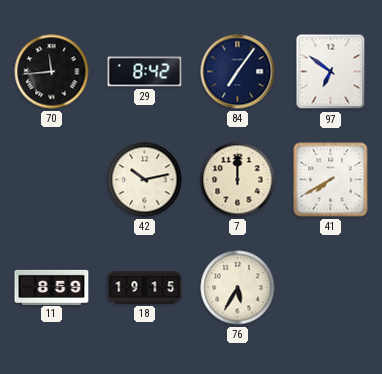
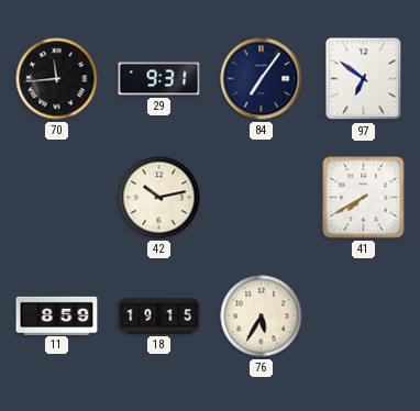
29: 8:42 -> 9:31 (159, 79)
7: 12:00 -> none (238, 180)
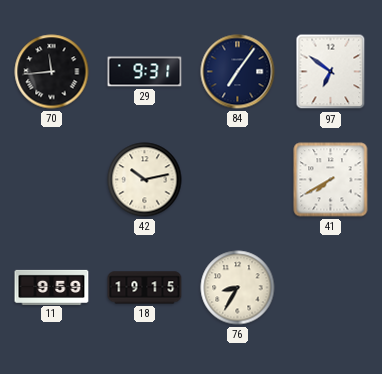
11: 8:59 -> 9:59 (52, 287)
76: 5:35 -> 8:35 (238, 288)
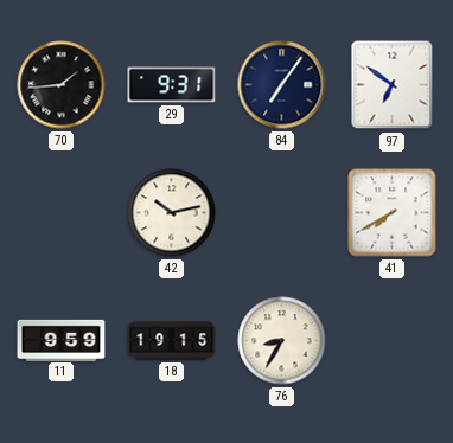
70: 11:44 -> 1:44 (62, 85)
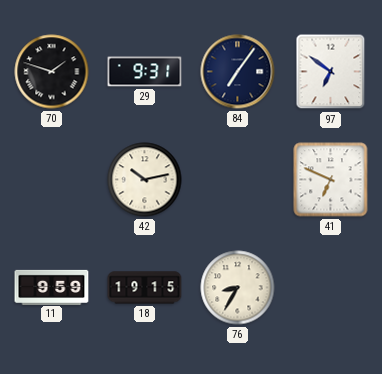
70: 1:44 -> 1:48 (52, 72)
41: 7:40 -> 6:49 (331, 180)
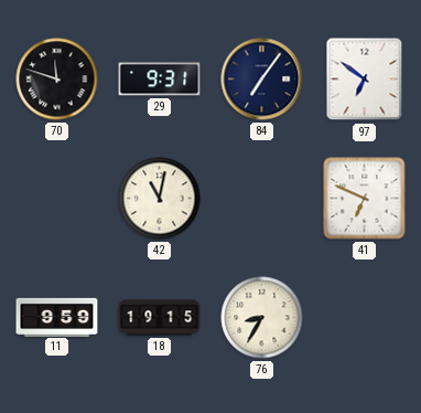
70: 1:48 -> 11:48 (57, 80)
42: 10:13 -> 11:02 (160, 199)
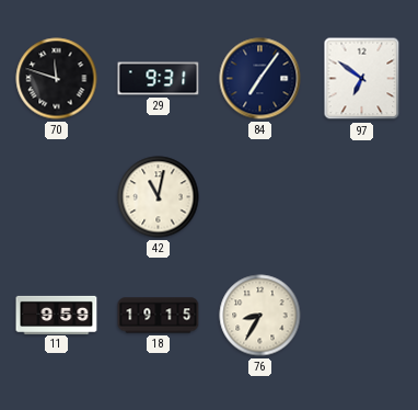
41: 6:49 -> none (365, 199)
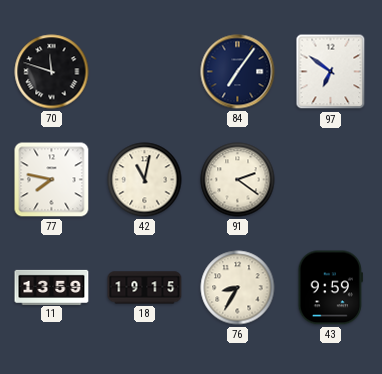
29: 9:31 -> none (159, 79)
77: none -> 7:47 (52, 180)
91: none -> 2:21 (238, 180)
11: 9:59 -> 13:59 (52, 287)
43: none -> 9:59 (330, 288)
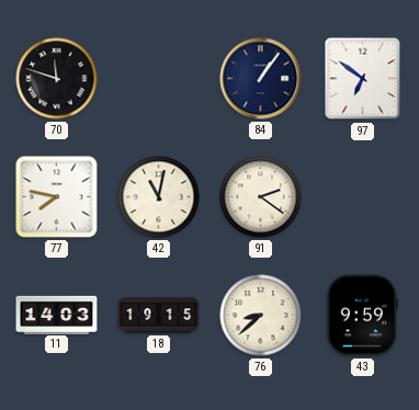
84: 7:06 -> 1:06 (261, 79)
11: 13:59 -> 14:03 (57, 315)
76: 8:35 -> 8:38 (261, 316)
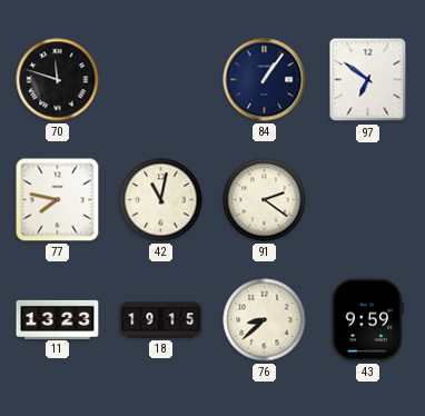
11: 14:03 -> 13:23 (58, 319)
